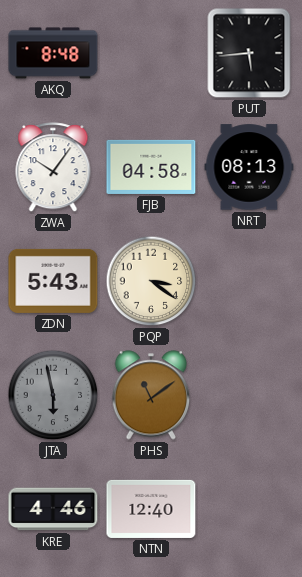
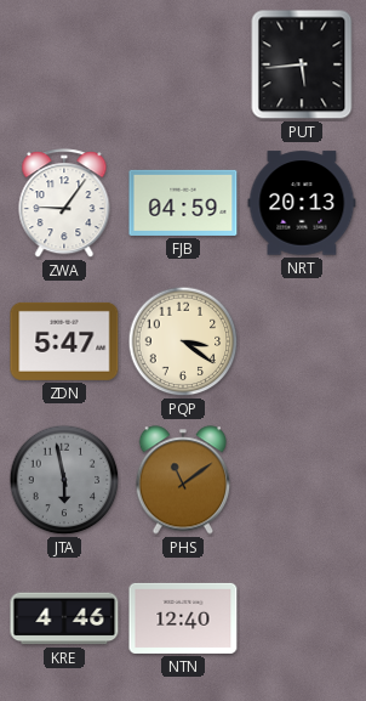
AKQ: 8:48 -> none (53, 53)
ZWA: 10:06 -> 9:06 (64, 204)
FJB: 04:58 -> 04:59 (183, 203)
NRT: 08:13 -> 20:13 (302, 203)
ZDN: 5:43 -> 5:47 (64, 341)
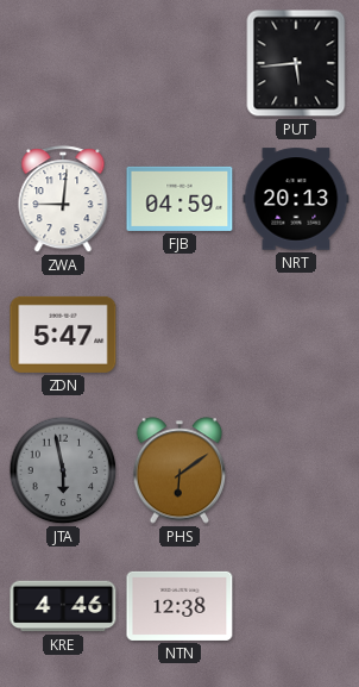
ZWA: 9:06 -> 9:01 (63, 200)
PQP: 3:21 -> none (183, 341)
PHS: 11:09 -> 6:09 (179, 470)
NTN: 12:40 -> 12:38 (179, 606)
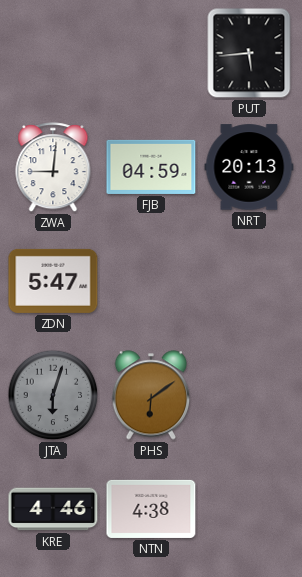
JTA: 5:58 -> 6:03 (53, 395)
NTN: 12:38 -> 4:38 (151, 509)
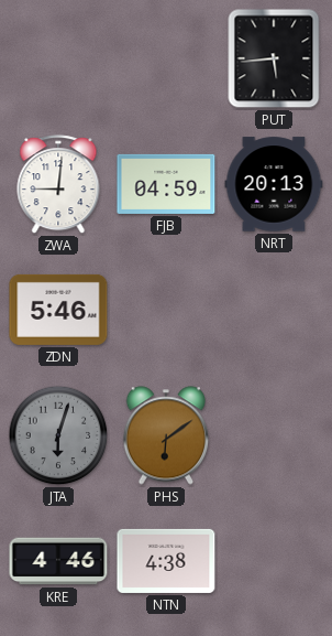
ZDN: 5:47 -> 5:46 (58, 310)
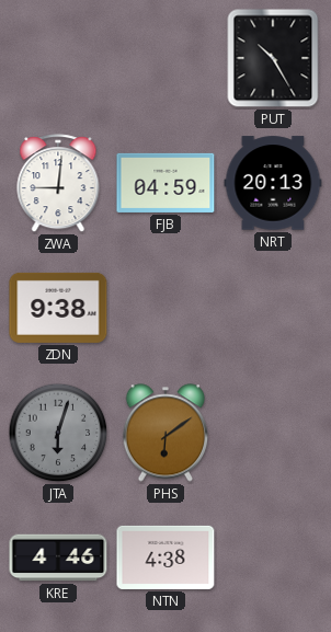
PUT: 5:44 -> 10:25 (273, 58)
ZDN: 5:46 -> 9:38 (58, 308)
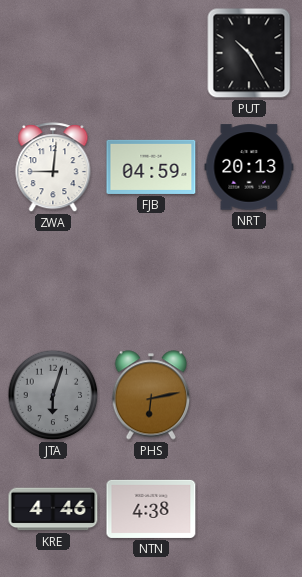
ZDN: 9:38 -> none (58, 308)
PHS: 6:09 -> 6:13 (151, 395)
